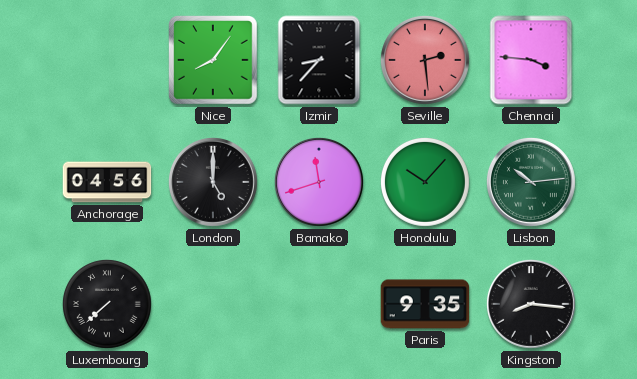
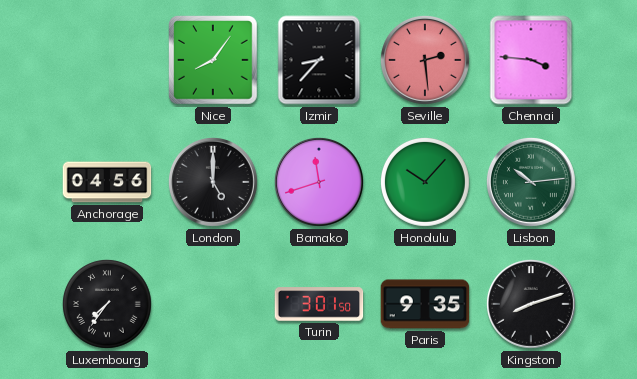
Luxembourg: 7:38 -> 7:36 (107, 304)
Turin: none -> 3:01 (319, 304)
Kingston: 8:16 -> 8:12 (531, 304)
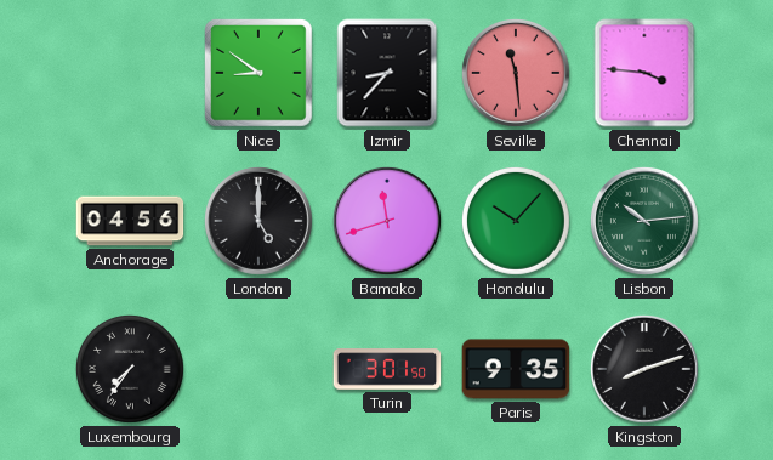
Nice: 8:06 -> 8:51 (260, 74)
Seville: 2:29 -> 11:29 (516, 73)
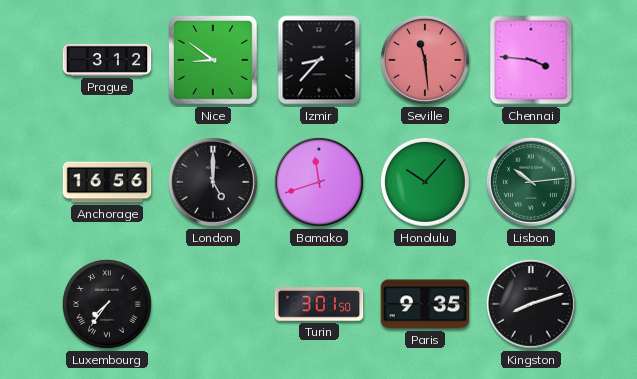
Prague: none -> 3:12 (107, 60)
Anchorage: 04:56 -> 16:56 (107, 182)
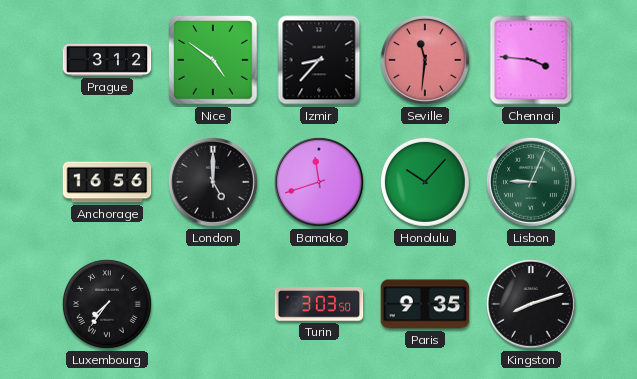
Nice: 8:51 -> 4:51 (214, 61)
Seville: 11:29 -> 11:31 (425, 60)
Lisbon: 10:14 -> 9:04 (531, 182)
Turin: 3:01 -> 3:03 (319, 304)
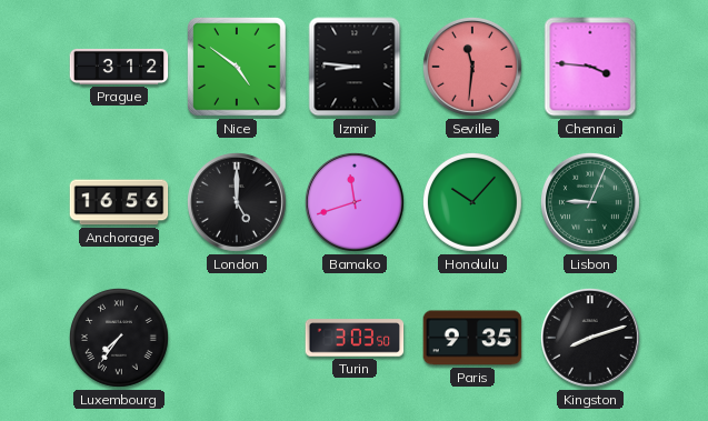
Izmir: 8:37 -> 8:46 (355, 67)
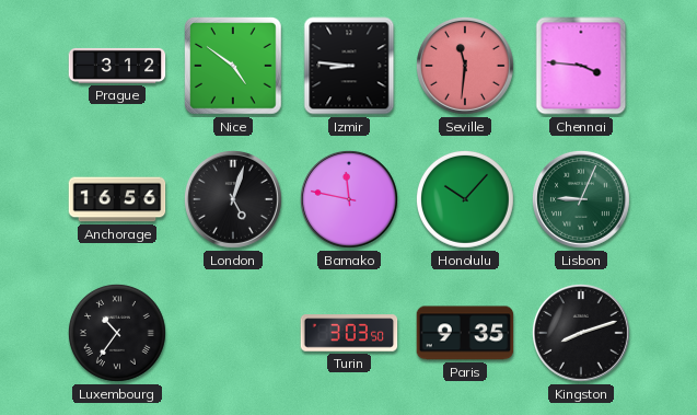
London: 5:00 -> 5:03 (233, 199)
Bamako: 11:42 -> 11:47 (349, 199)
Luxembourg: 7:36 -> 10:36 (117, 333)
